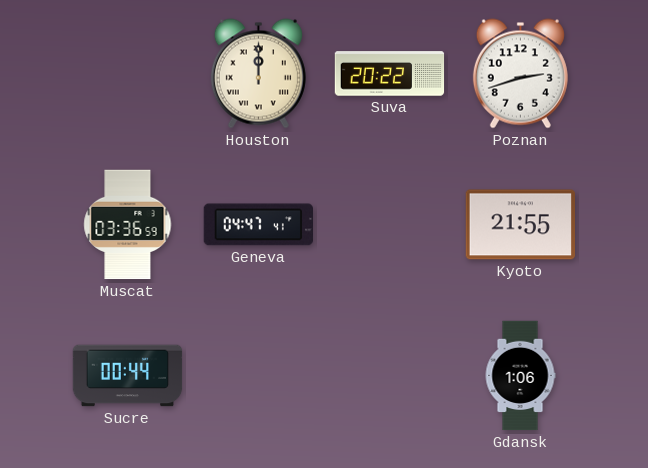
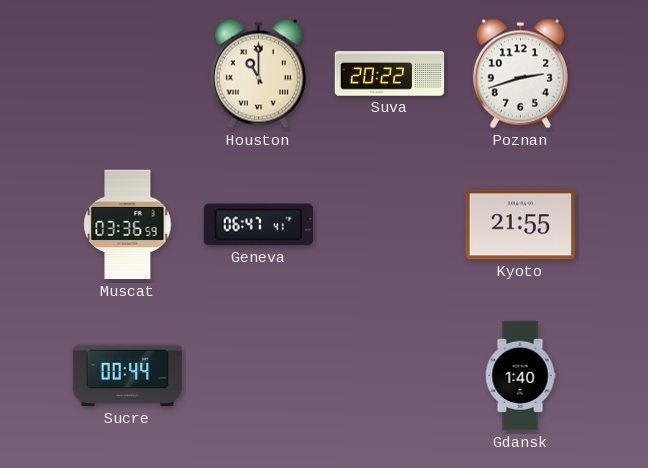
Houston: 12:00 -> 11:00 (258, 74)
Geneva: 04:47 -> 06:47 (258, 225)
Gdansk: 1:06 -> 1:40 (520, 376)
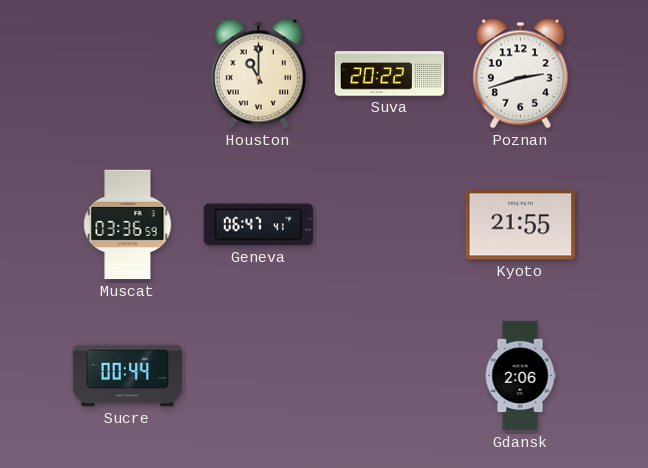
Gdansk: 1:40 -> 2:06 (520, 376)
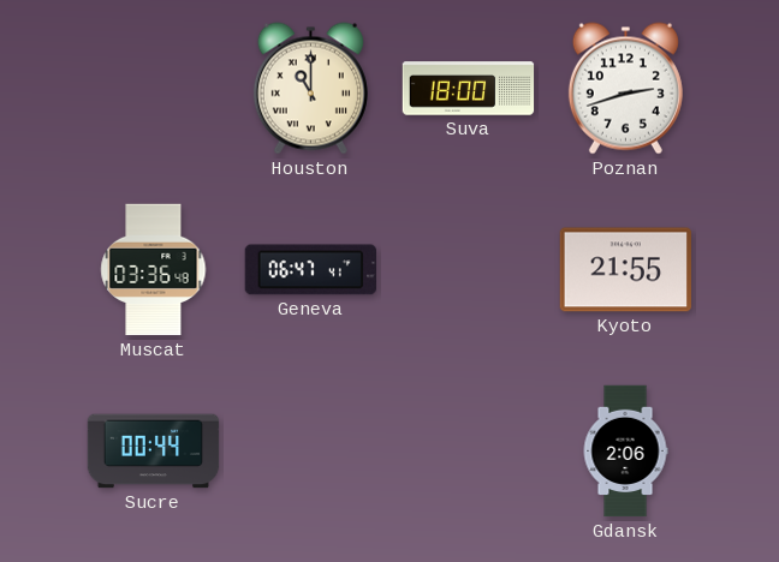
Suva: 20:22 -> 18:00 (469, 89)
Muscat: 03:36:59 -> 03:36:48 (154, 270)
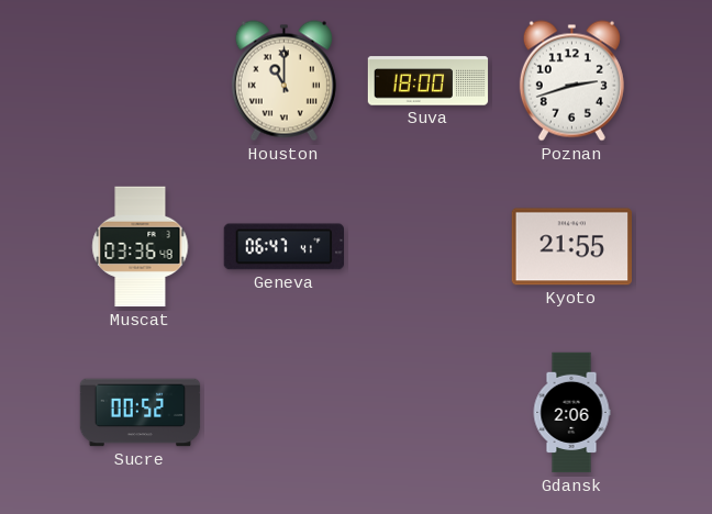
Sucre: 00:44 -> 00:52 (141, 413)
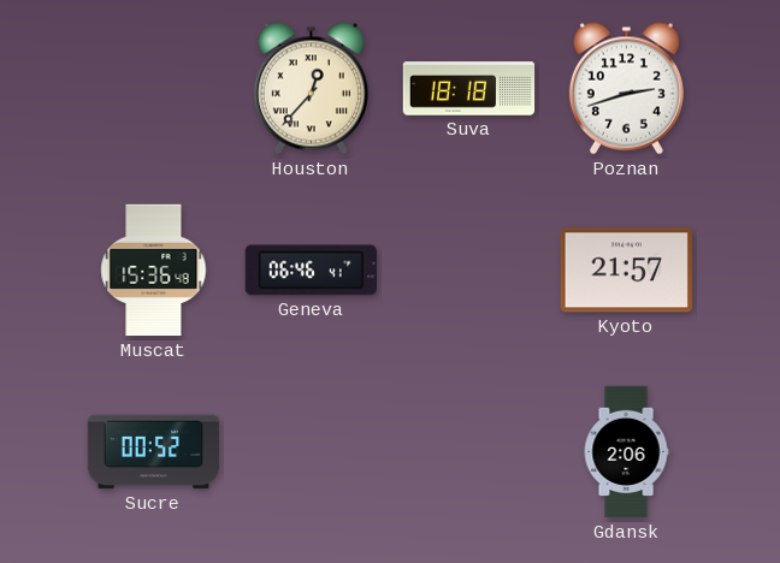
Houston: 11:00 -> 12:37 (311, 89)
Suva: 18:00 -> 18:18 (469, 89)
Muscat: 03:36 -> 15:36 (154, 271)
Geneva: 06:47 -> 06:46 (311, 271)
Kyoto: 21:55 -> 21:57 (626, 271)
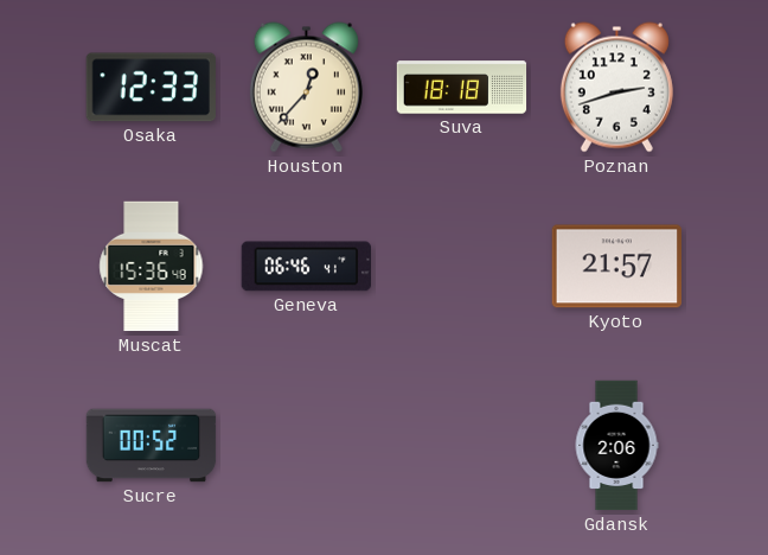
Osaka: none -> 12:33 (151, 88)
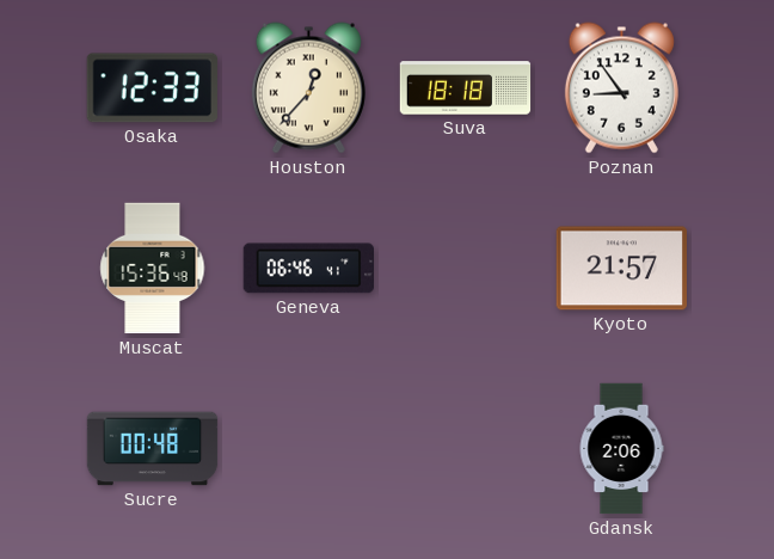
Poznan: 2:42 -> 8:54 (621, 88)
Sucre: 00:52 -> 00:48 (153, 449)
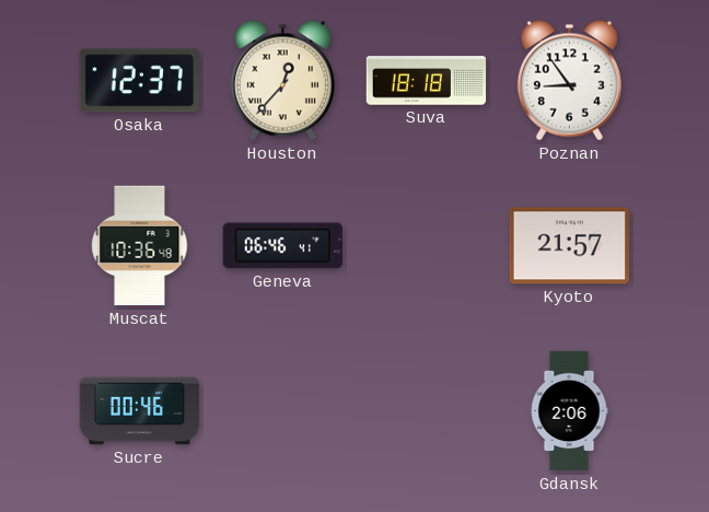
Osaka: 12:33 -> 12:37 (139, 81)
Muscat: 15:36 -> 10:36 (140, 246)
Sucre: 00:48 -> 00:46 (140, 411)
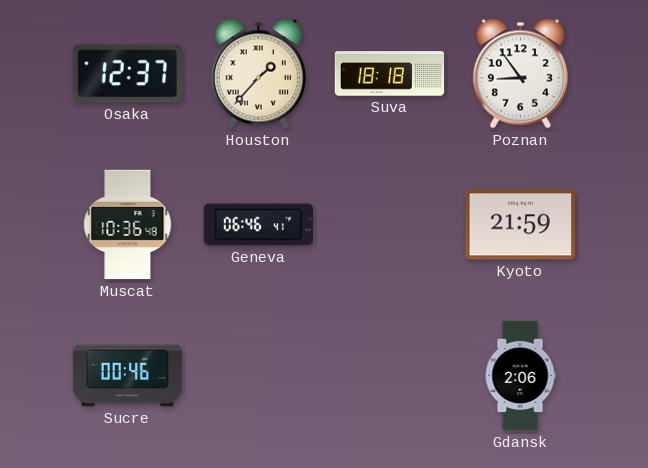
Houston: 12:37 -> 1:37 (258, 74)
Kyoto: 21:57 -> 21:59 (520, 225)
